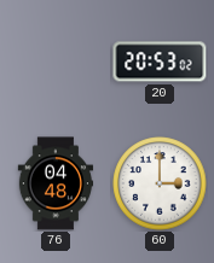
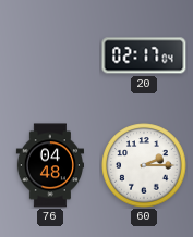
20: 20:53 -> 02:17 (144, 55)
60: 3:00 -> 2:15 (144, 165)
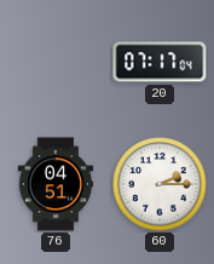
20: 02:17 -> 07:17 (160, 62)
76: 04:48 -> 04:51 (54, 184)
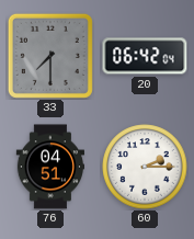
33: none -> 7:30 (50, 56)
20: 07:17 -> 06:42 (145, 56)
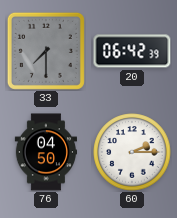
20: 06:42:04 -> 06:42:39 (132, 51)
76: 04:51 -> 04:50 (45, 152)
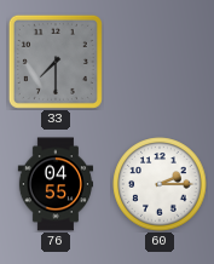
20: 06:42 -> none (132, 51)
76: 04:50 -> 04:55 (54, 184)
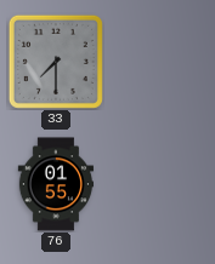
76: 04:55 -> 01:55 (55, 184)
60: 2:15 -> none (160, 184)
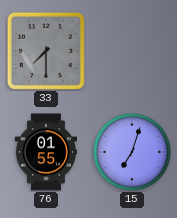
15: none -> 7:03 (132, 152)
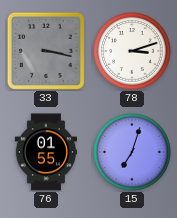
33: 7:30 -> 3:17 (46, 51)
78: none -> 3:12 (132, 51)
